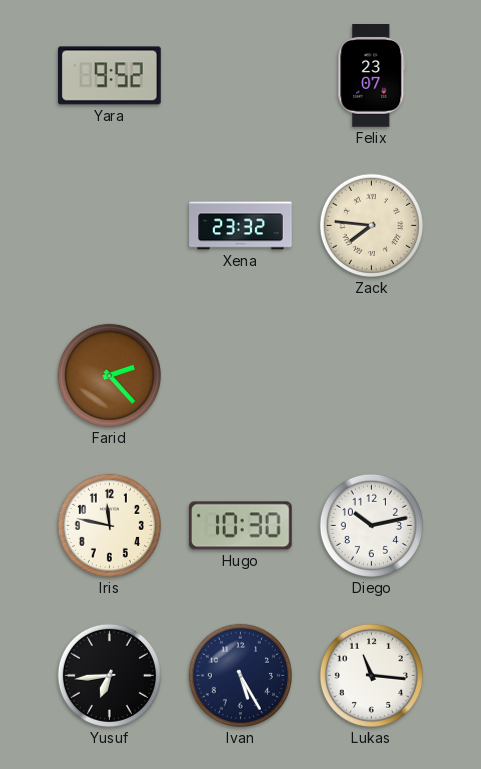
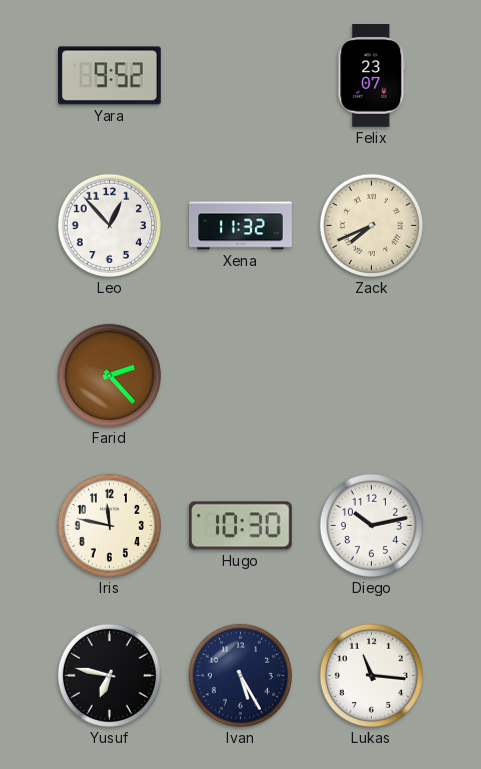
Leo: none -> 12:53 (109, 225)
Xena: 23:32 -> 11:32 (241, 226)
Zack: 7:46 -> 7:41 (371, 225)
Yusuf: 6:44 -> 6:47 (109, 675)
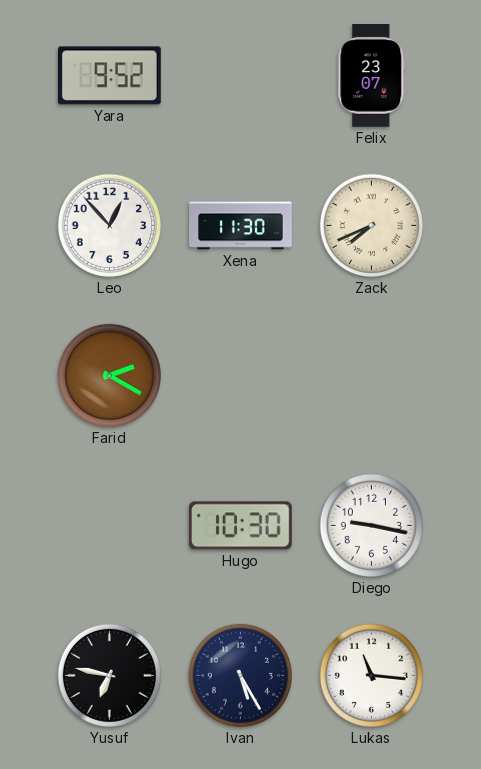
Xena: 11:32 -> 11:30 (241, 226)
Farid: 2:23 -> 2:20 (109, 375)
Iris: 11:47 -> none (109, 525)
Diego: 10:13 -> 9:17 (371, 525)
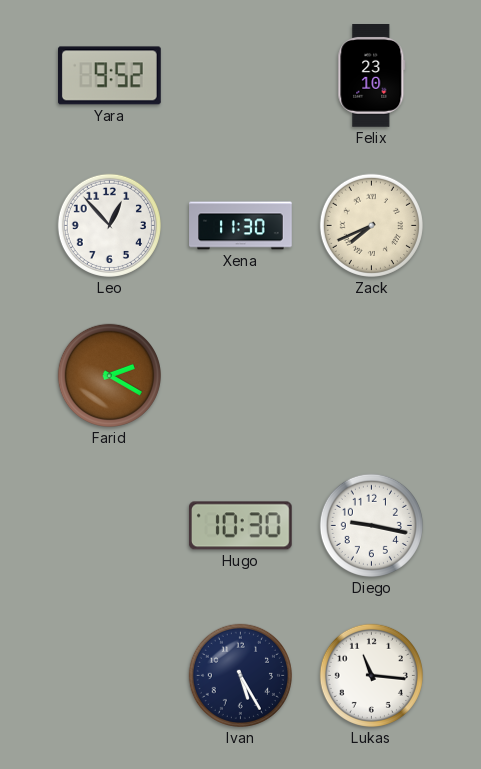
Felix: 23:07 -> 23:10 (372, 76)
Yusuf: 6:47 -> none (109, 675)
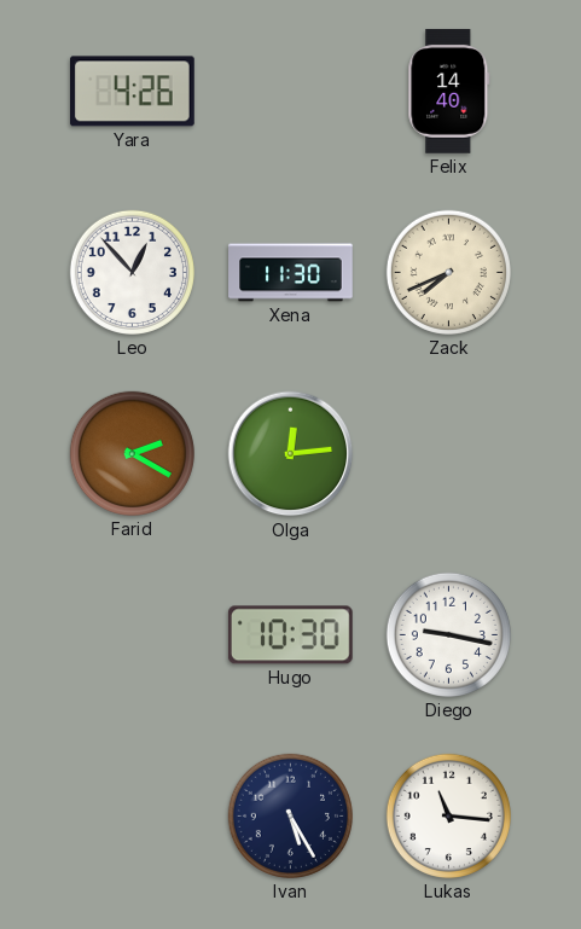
Yara: 9:52 -> 4:26 (133, 92)
Felix: 23:10 -> 14:40 (449, 92)
Olga: none -> 12:14 (291, 454)
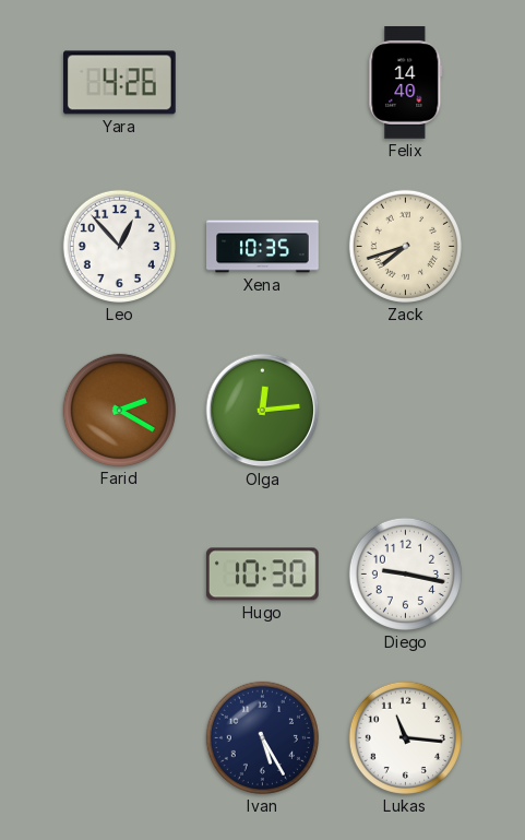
Xena: 11:30 -> 10:35 (263, 247)
Zack: 7:41 -> 7:42 (405, 246)
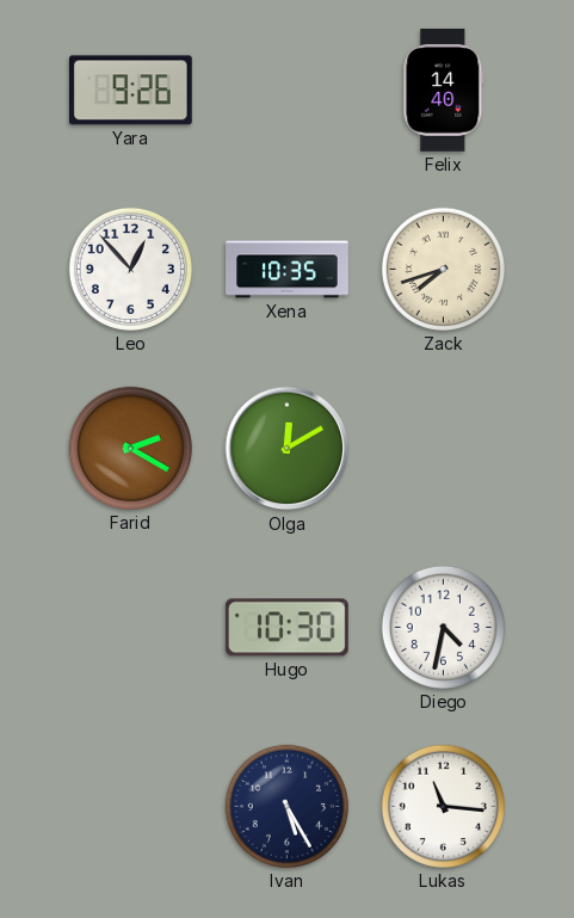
Yara: 4:26 -> 9:26 (131, 91)
Olga: 12:14 -> 12:10 (288, 449)
Diego: 9:17 -> 4:32 (443, 627)
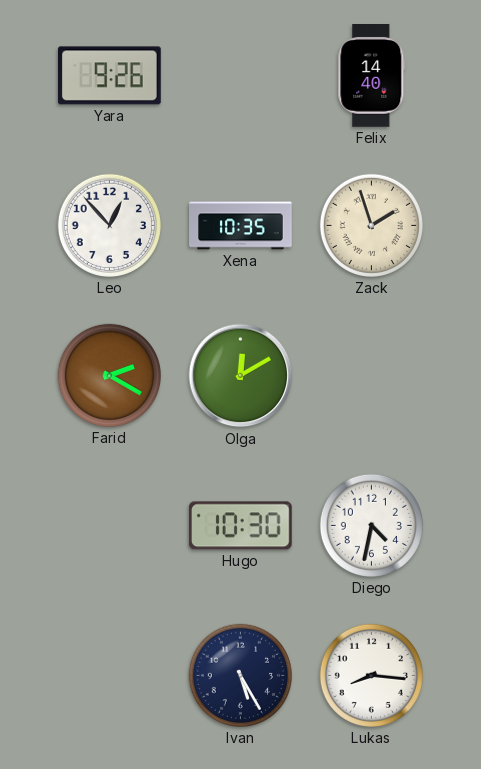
Zack: 7:42 -> 1:57 (371, 225)
Lukas: 11:16 -> 8:16 (371, 675)
